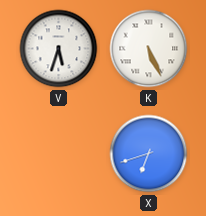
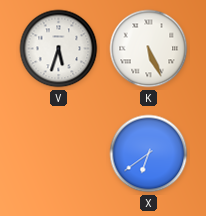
X: 6:42 -> 6:39 (149, 154)
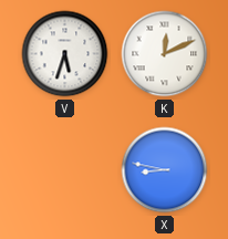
K: 5:26 -> 12:11 (165, 54)
X: 6:39 -> 8:47 (165, 170)
